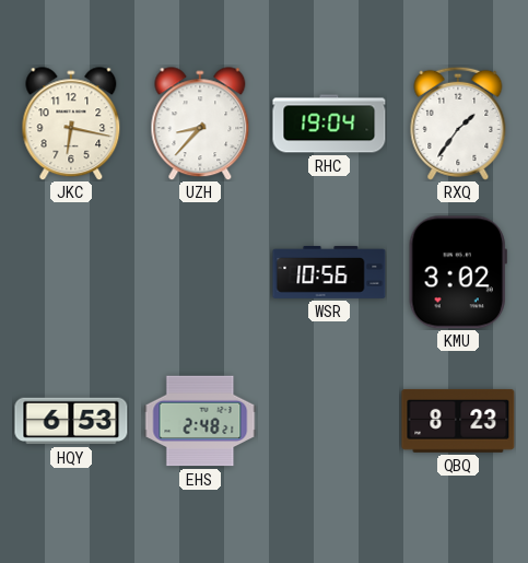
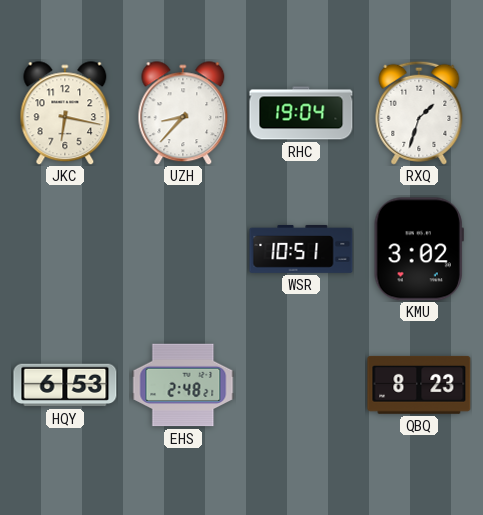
RXQ: 1:36 -> 1:33 (419, 113)
WSR: 10:56 -> 10:51 (301, 249)
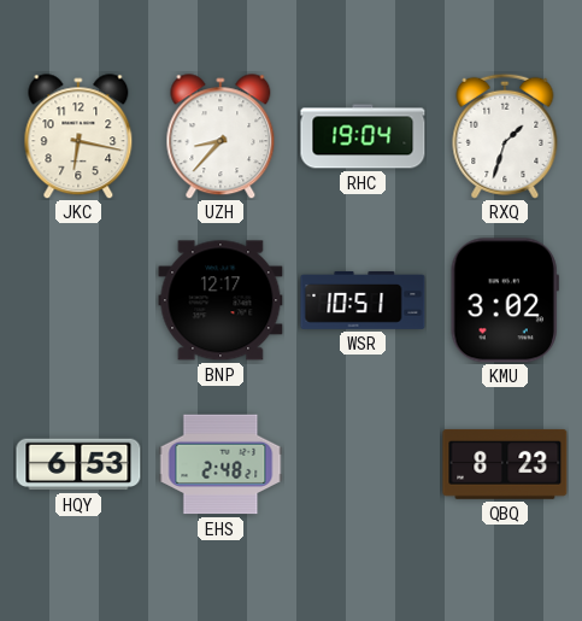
BNP: none -> 12:17 (221, 300)
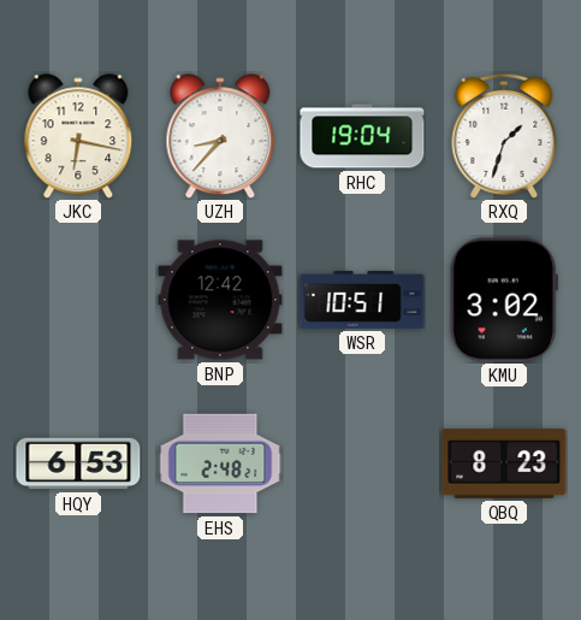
BNP: 12:17 -> 12:42 (220, 300)
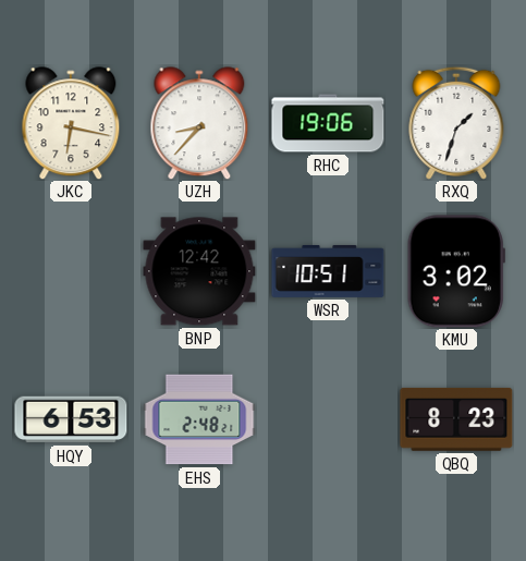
RHC: 19:04 -> 19:06 (328, 123)
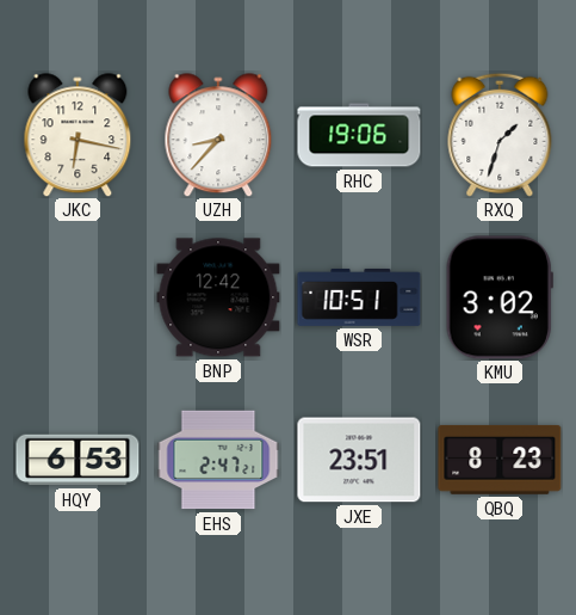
EHS: 2:48 -> 2:47 (218, 460)
JXE: none -> 23:51 (359, 460)
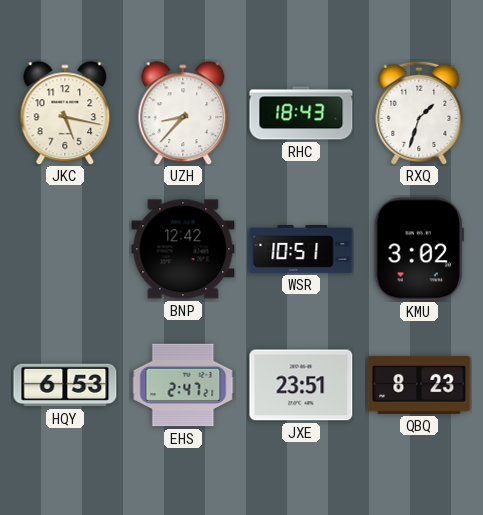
JKC: 6:17 -> 5:17 (65, 113)
RHC: 19:06 -> 18:43 (301, 113)
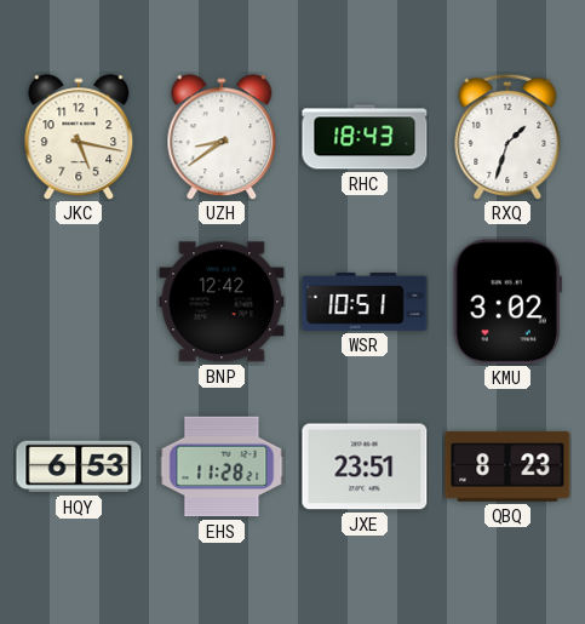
UZH: 8:37 -> 8:39 (222, 137)
EHS: 2:47 -> 11:28 (222, 466)
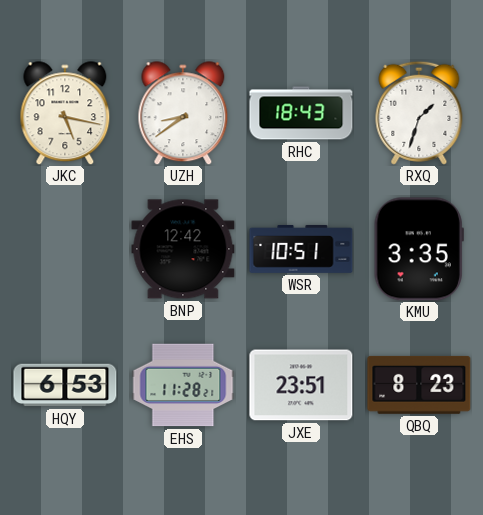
KMU: 3:02 -> 3:35 (419, 249)
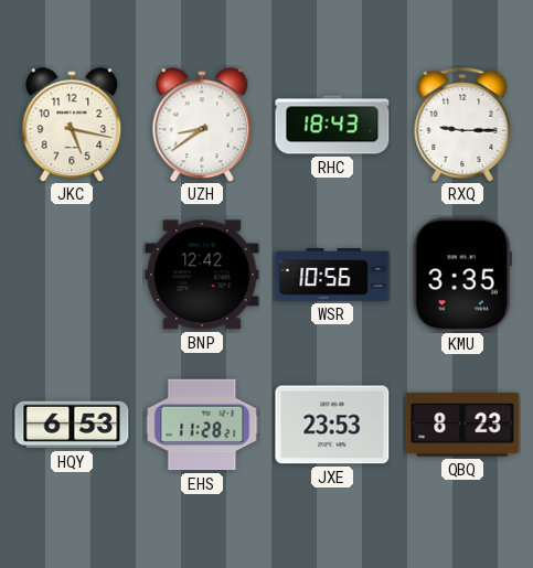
RXQ: 1:33 -> 9:15 (462, 125)
WSR: 10:51 -> 10:56 (332, 275)
JXE: 23:51 -> 23:53 (332, 425)
